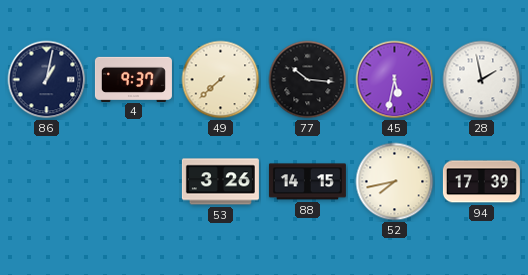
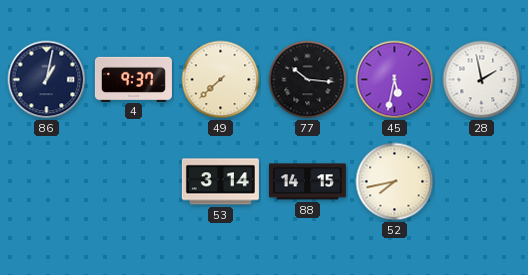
53: 3:26 -> 3:14 (220, 182)
94: 17:39 -> none (481, 182)
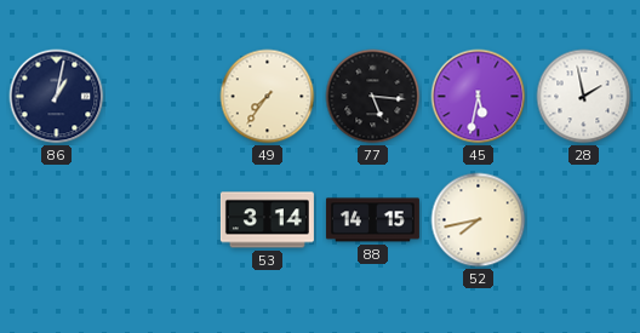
4: 9:37 -> none (133, 79)
49: 7:38 -> 7:36 (268, 97)
77: 10:16 -> 5:16 (373, 97)
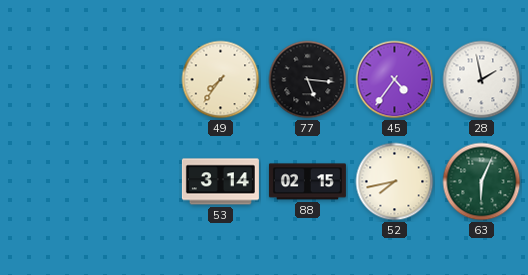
86: 1:02 -> none (57, 97)
45: 5:32 -> 4:36 (395, 80)
88: 14:15 -> 02:15 (307, 182)
63: none -> 6:04 (482, 182)
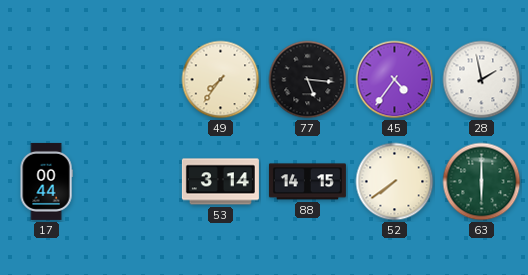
17: none -> 00:44 (46, 181)
88: 02:15 -> 14:15 (307, 182)
52: 7:43 -> 7:39 (395, 182)
63: 6:04 -> 6:00 (482, 182)
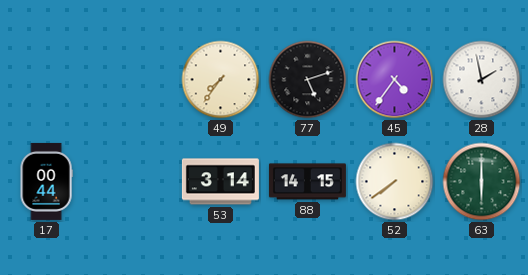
77: 5:16 -> 5:12 (308, 80)
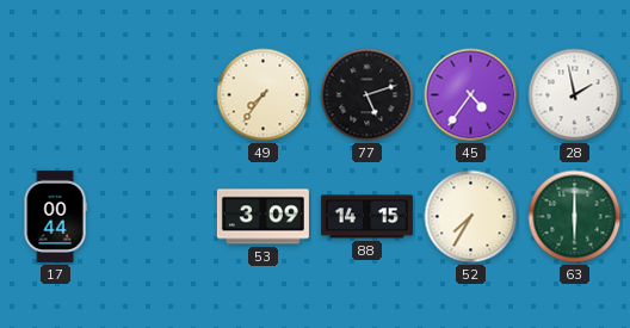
53: 3:14 -> 3:09 (262, 217)
52: 7:39 -> 7:35 (471, 217)
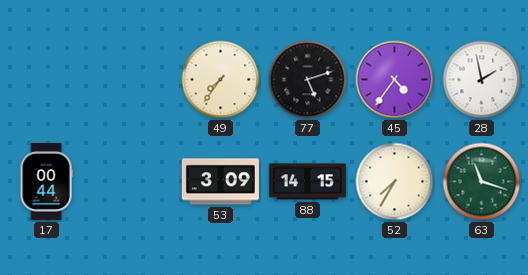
63: 6:00 -> 11:18 (482, 182)
